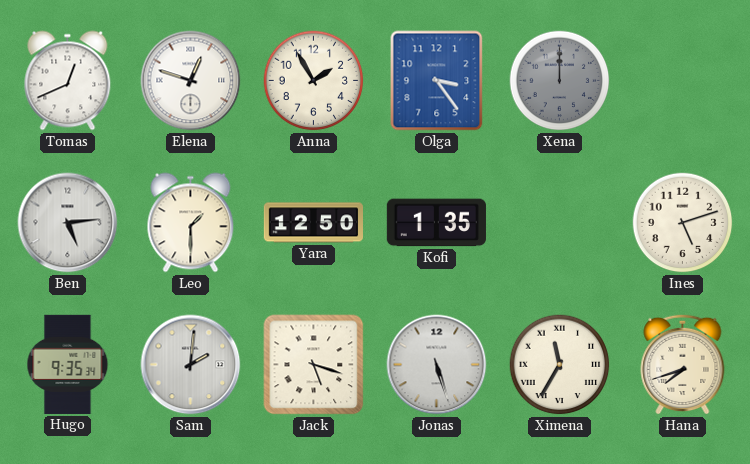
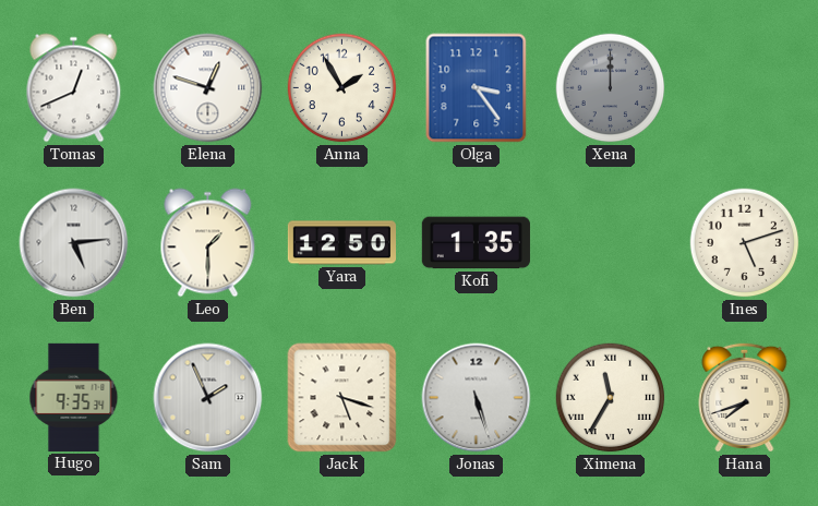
Sam: 2:01 -> 1:56 (208, 398)
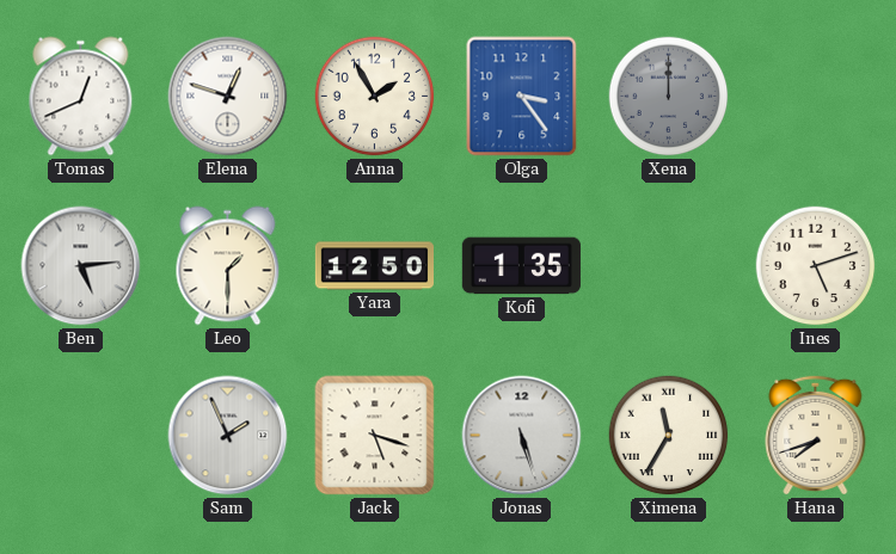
Hugo: 9:35 -> none (74, 397)
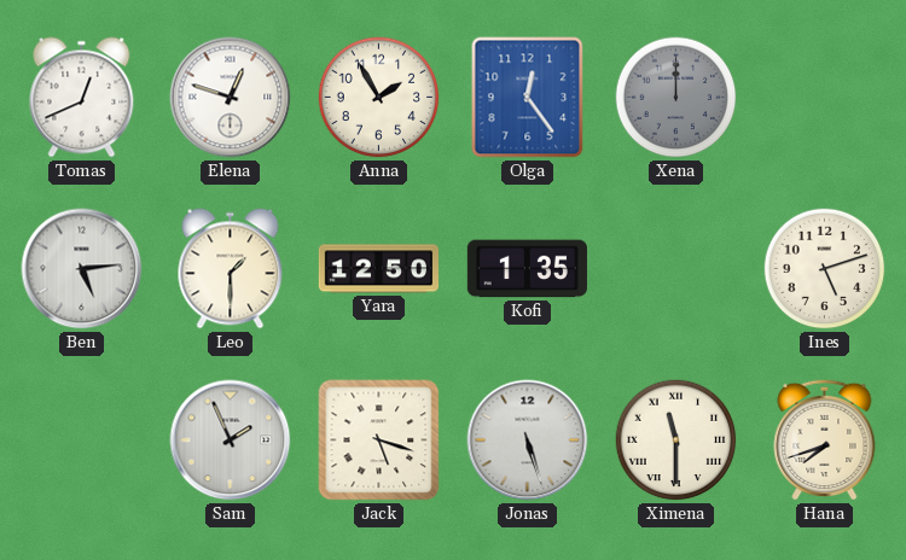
Olga: 3:24 -> 12:24 (528, 98)
Ximena: 11:35 -> 11:30 (676, 441)
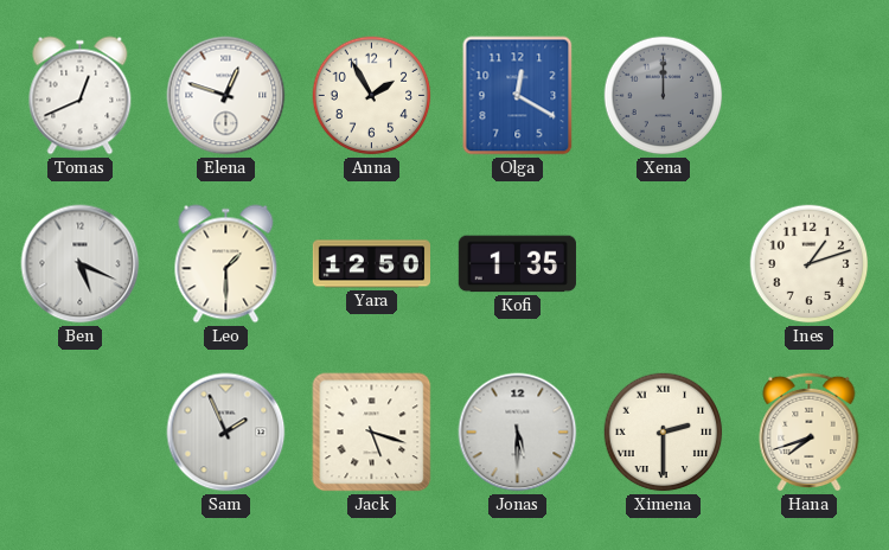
Olga: 12:24 -> 12:20 (518, 96)
Ben: 5:14 -> 5:19 (81, 264)
Ines: 5:12 -> 1:12 (810, 264)
Jonas: 5:27 -> 5:30 (518, 433)
Ximena: 11:30 -> 2:30 (664, 433)
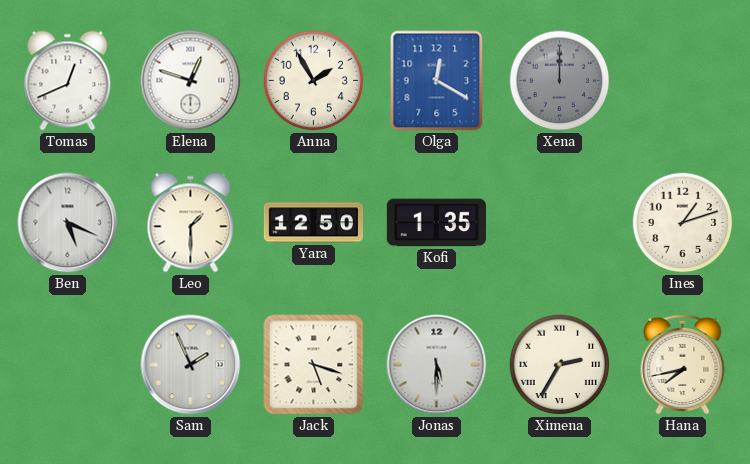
Ximena: 2:30 -> 2:35 (560, 365)
Hana: 7:42 -> 7:43 (683, 364)
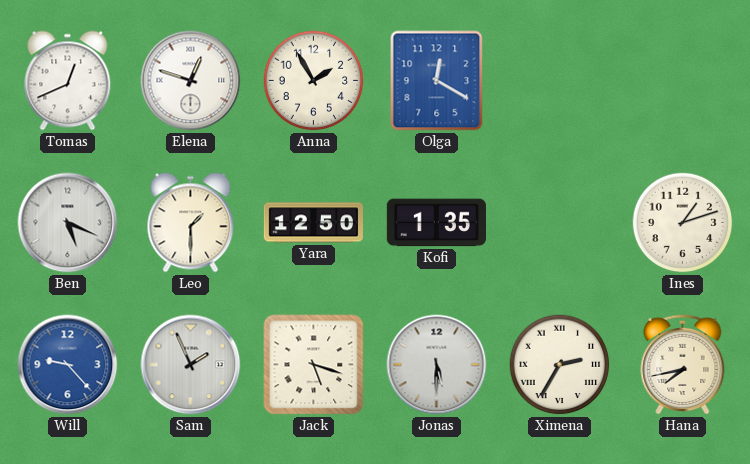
Xena: 12:00 -> none (560, 81)
Will: none -> 9:23 (68, 365)
